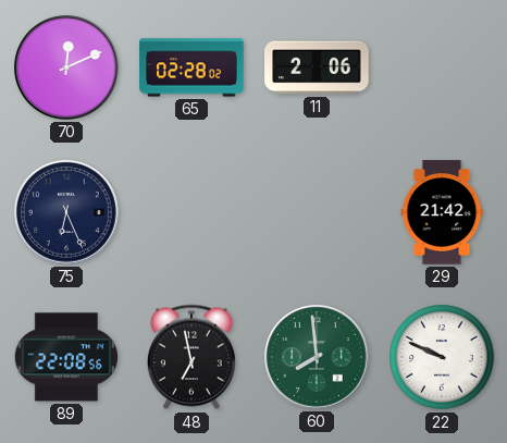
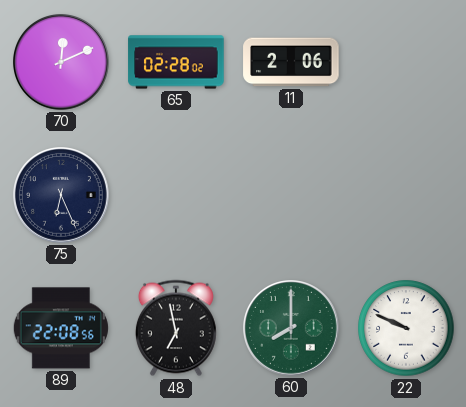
29: 21:42 -> none (442, 212)
60: 7:59 -> 8:00 (292, 329)
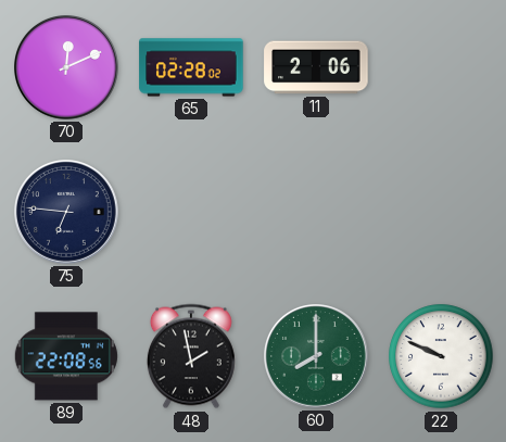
75: 6:26 -> 6:46 (67, 213)
48: 6:58 -> 1:58 (191, 356)
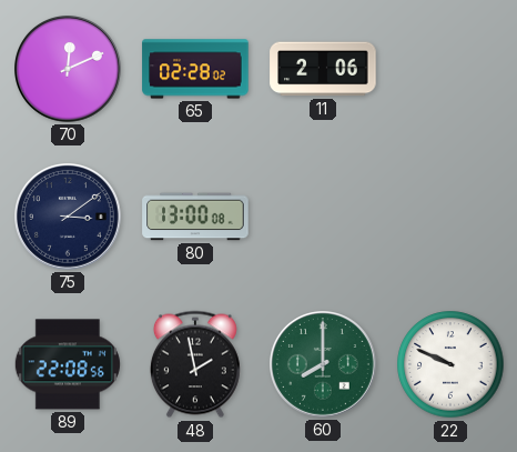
75: 6:46 -> 3:09 (69, 218)
80: none -> 13:00 (195, 217)
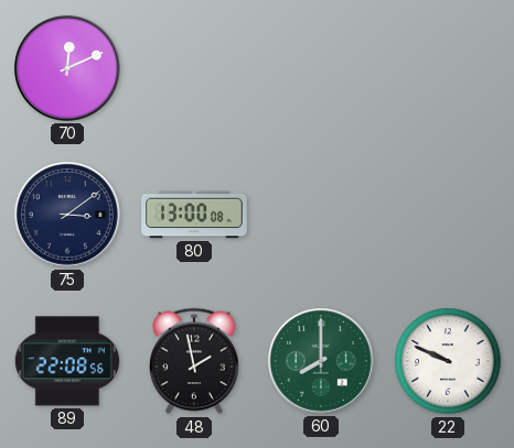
65: 02:28 -> none (195, 69)
11: 2:06 -> none (323, 69)
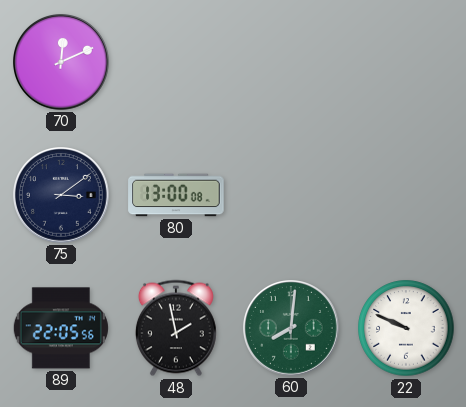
89: 22:08 -> 22:05 (61, 328)
60: 8:00 -> 8:01 (292, 329)
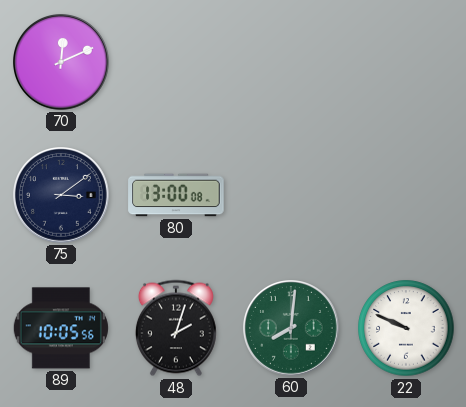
89: 22:05 -> 10:05 (61, 328)
48: 1:58 -> 2:03 (176, 328)
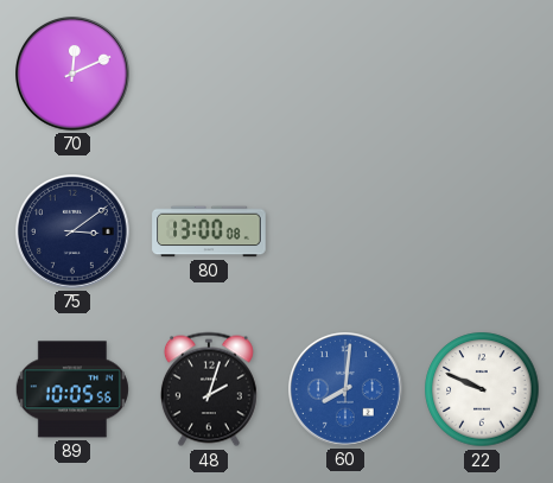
60 dial: green -> blue (347, 390)
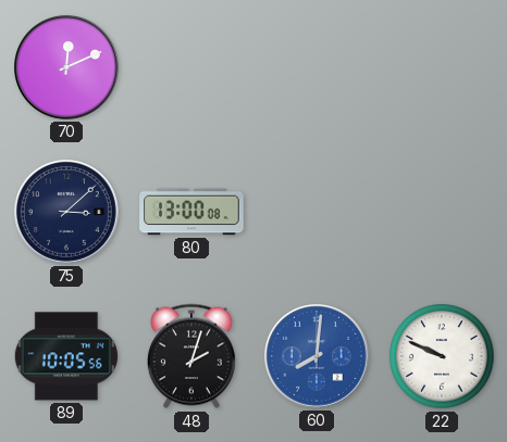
75: 3:09 -> 3:08 (67, 213)
